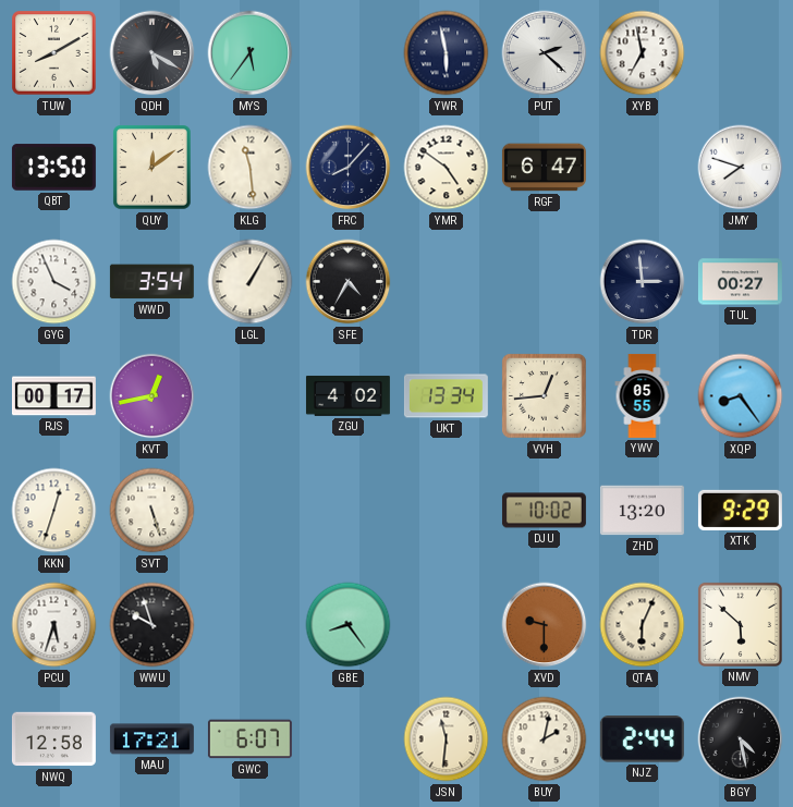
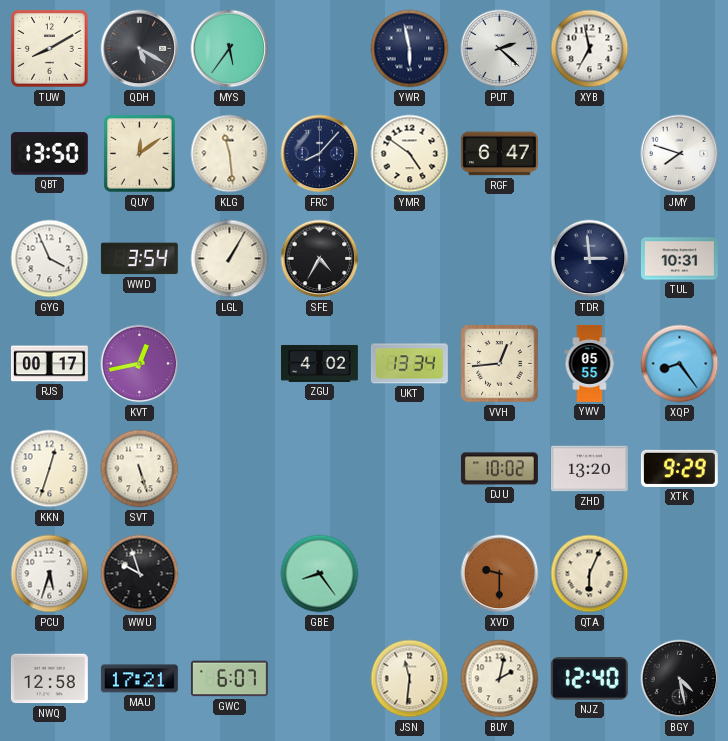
TUL: 00:27 -> 10:31 (679, 259)
NMV: 5:52 -> none (740, 624)
NJZ: 2:44 -> 12:40 (589, 679)
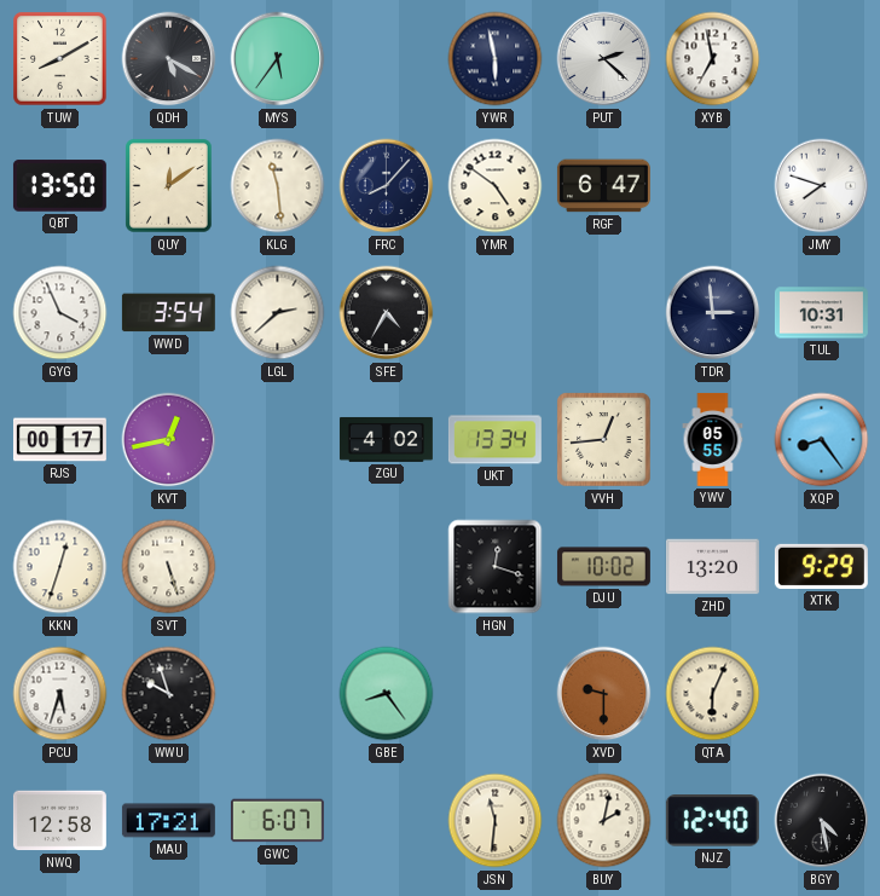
LGL: 1:05 -> 2:38 (278, 313)
HGN: none -> 12:18 (496, 567)
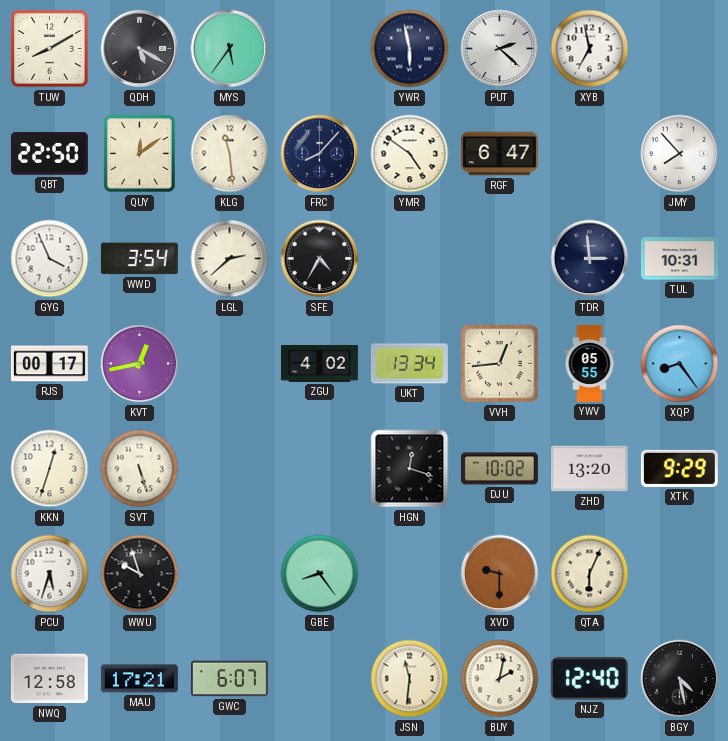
QBT: 13:50 -> 22:50 (49, 154)
JMY: 7:48 -> 7:53 (680, 154)
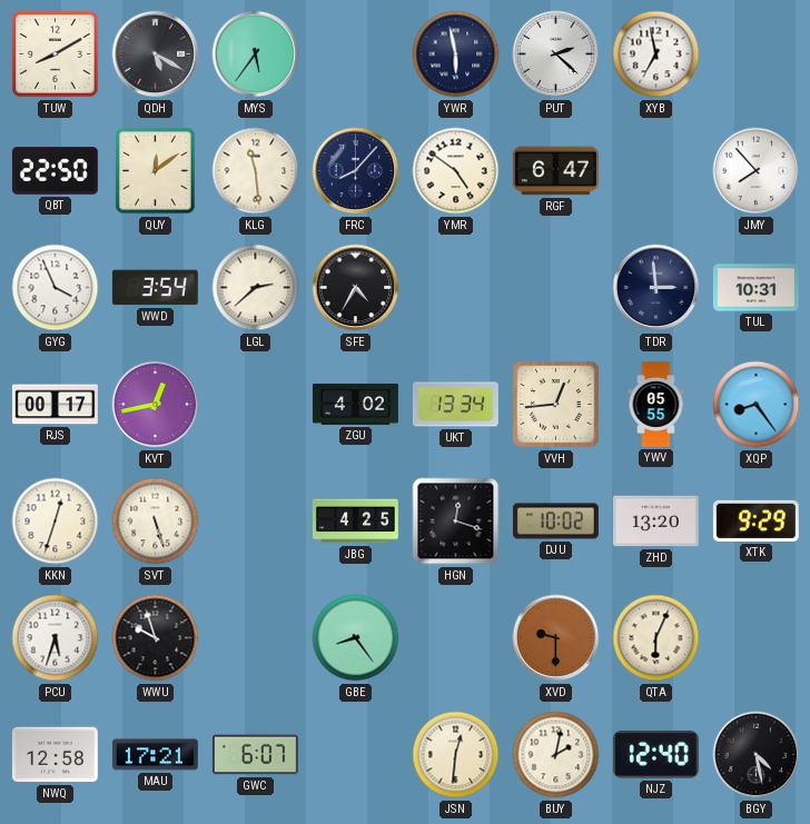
JBG: none -> 4:25 (355, 522)
JSN: 11:31 -> 12:31 (456, 755)
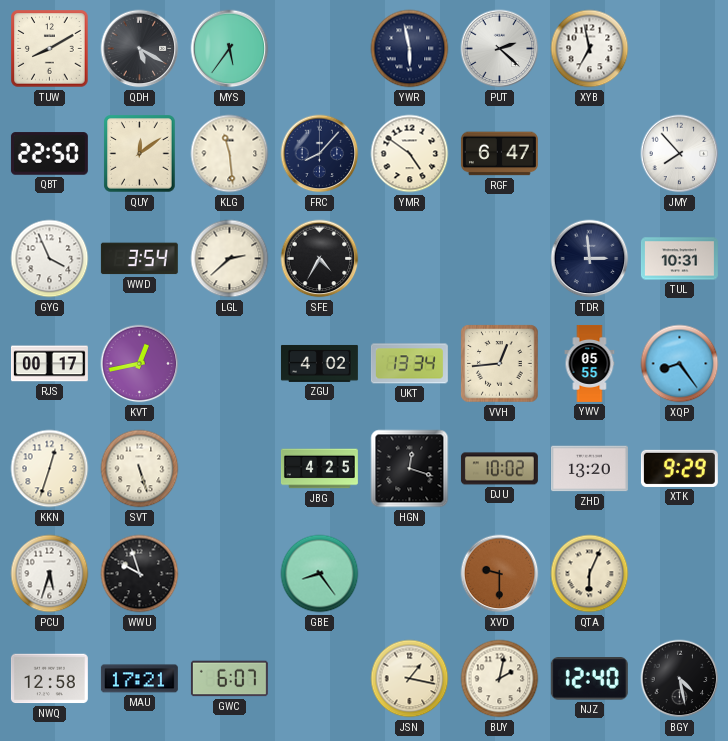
JSN: 12:31 -> 1:17 (410, 679)
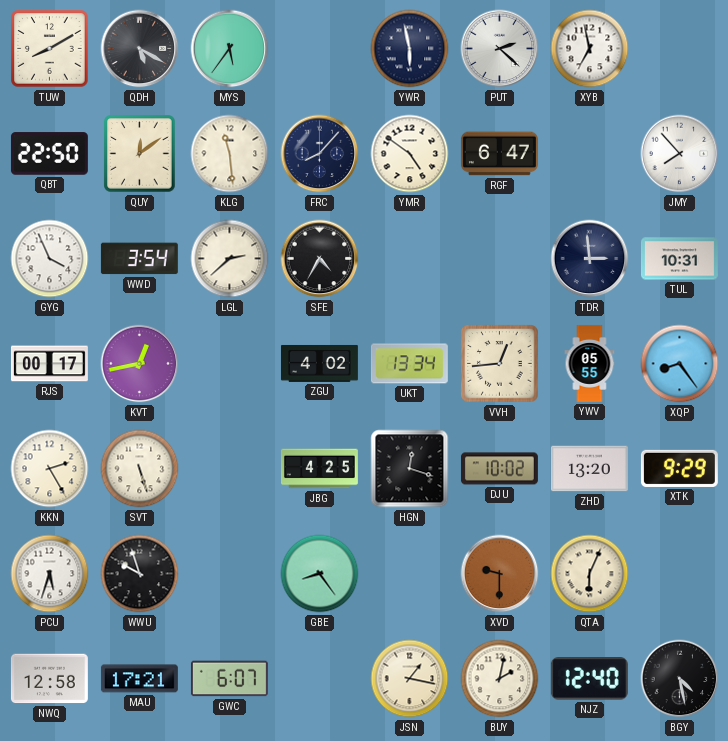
KKN: 12:33 -> 2:25 (50, 469)
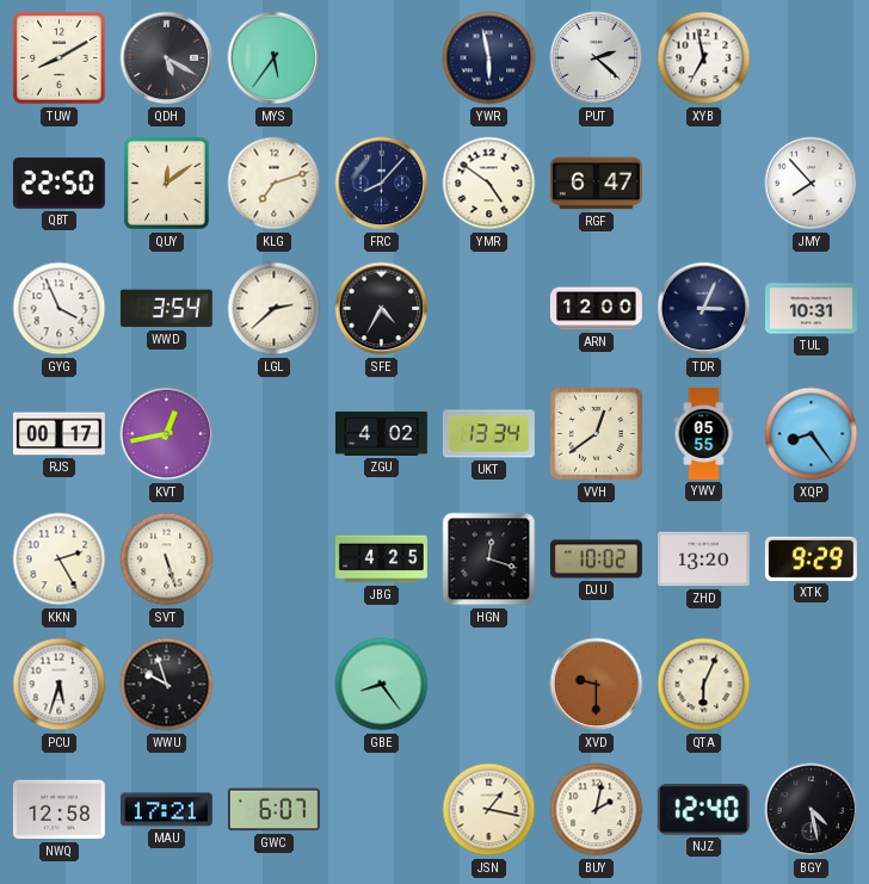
KLG: 11:29 -> 7:12 (275, 184)
ARN: none -> 12:00 (596, 309)
TDR: 2:59 -> 3:04 (704, 309)
VVH: 12:44 -> 12:39 (597, 434)
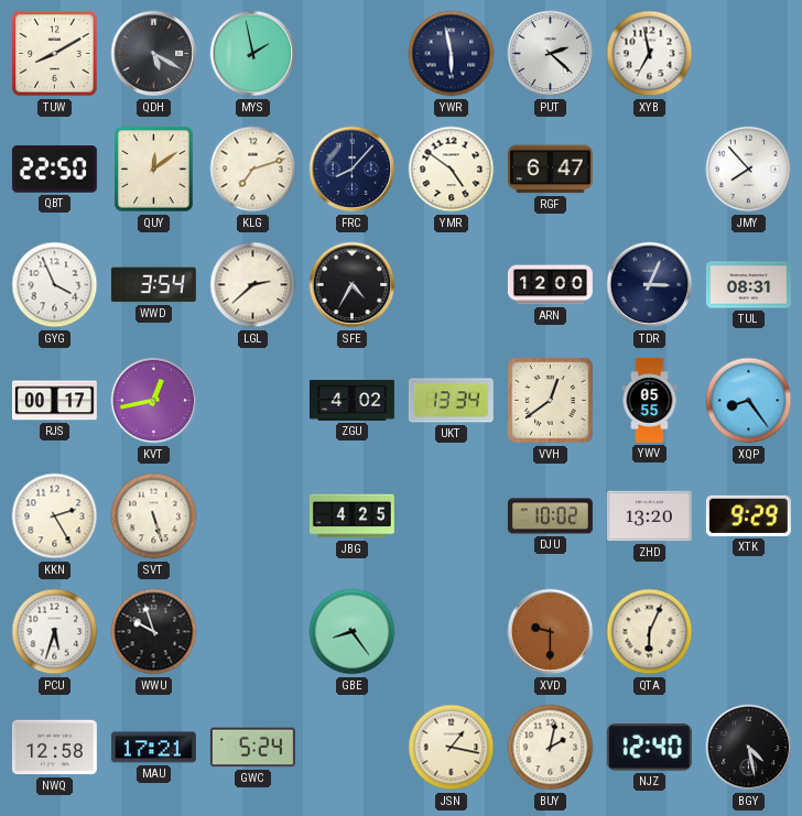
MYS: 5:36 -> 1:58 (253, 54)
TUL: 10:31 -> 08:31 (748, 285)
HGN: 12:18 -> none (489, 560)
GWC: 6:07 -> 5:24 (252, 748)
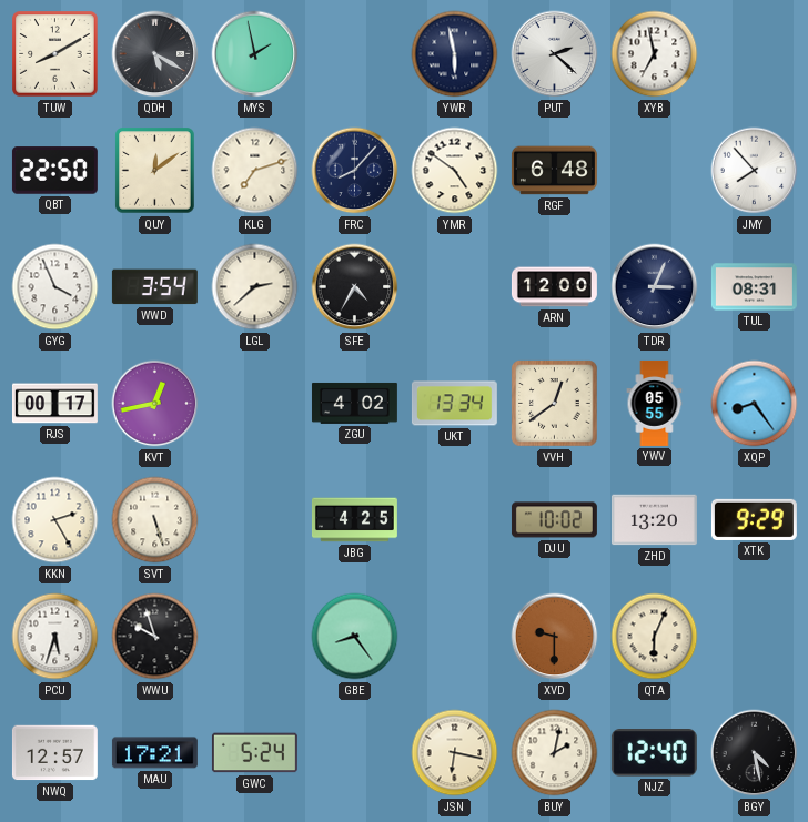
RGF: 6:47 -> 6:48 (554, 171)
NWQ: 12:58 -> 12:57 (54, 753)
JSN: 1:17 -> 6:17 (455, 753)
